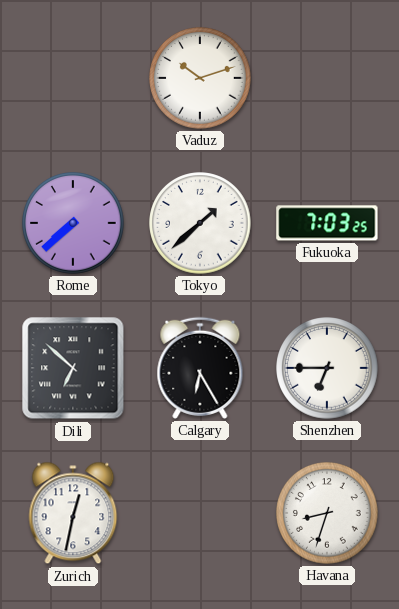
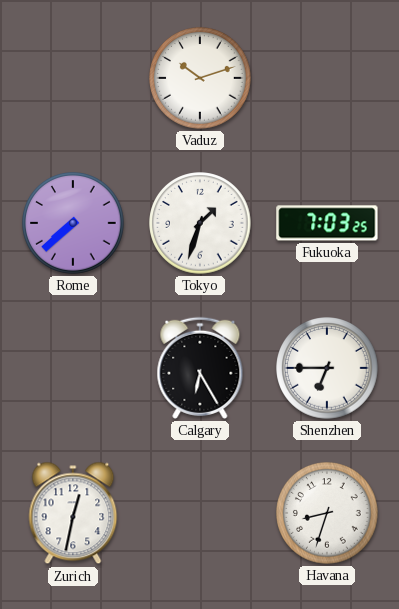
Tokyo: 1:38 -> 1:33 (200, 223)
Dili: 6:52 -> none (73, 368)
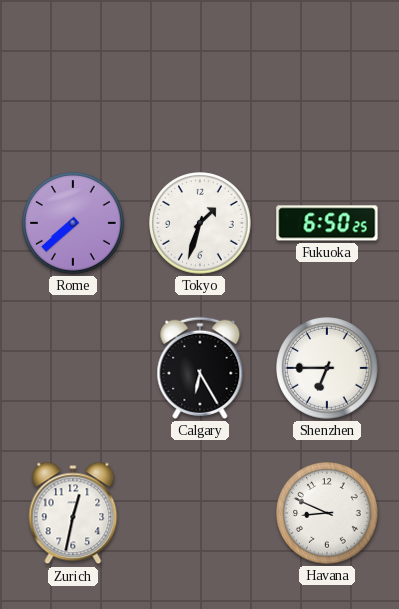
Vaduz: 10:12 -> none (200, 78)
Fukuoka: 7:03 -> 6:50 (327, 223)
Havana: 8:33 -> 8:49 (327, 513)
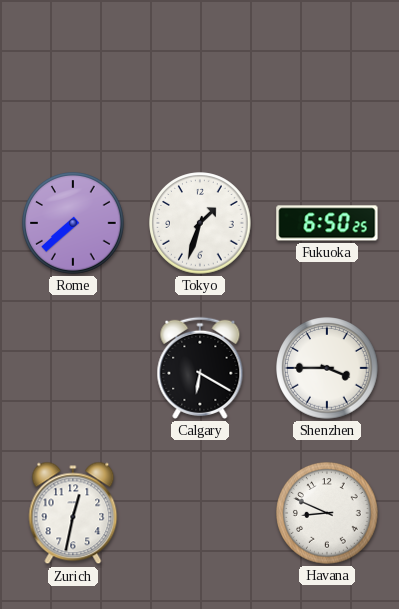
Calgary: 6:25 -> 6:20 (200, 368)
Shenzhen: 6:45 -> 3:45 (327, 368)
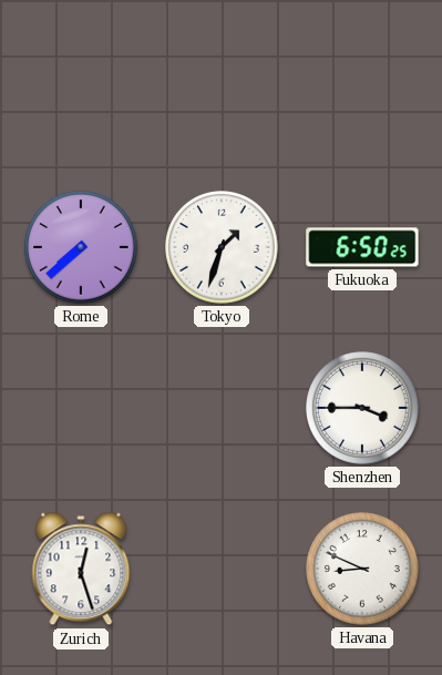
Calgary: 6:20 -> none (200, 368)
Zurich: 12:32 -> 12:27 (81, 569)
